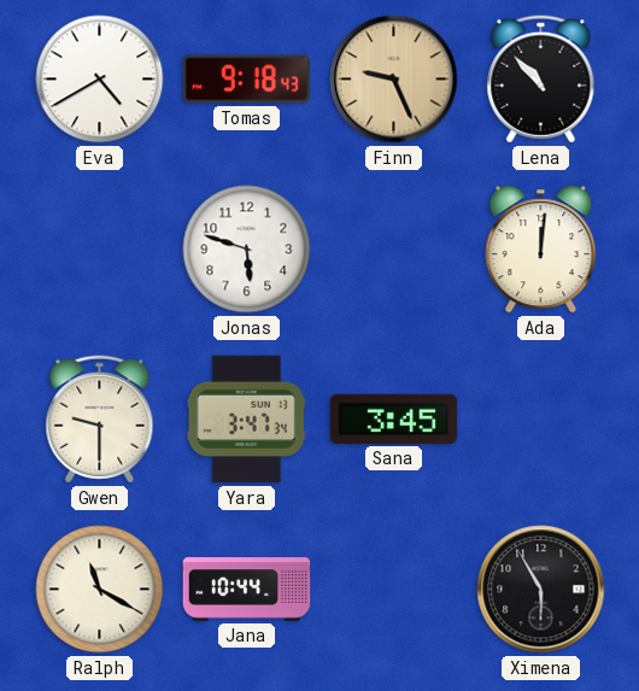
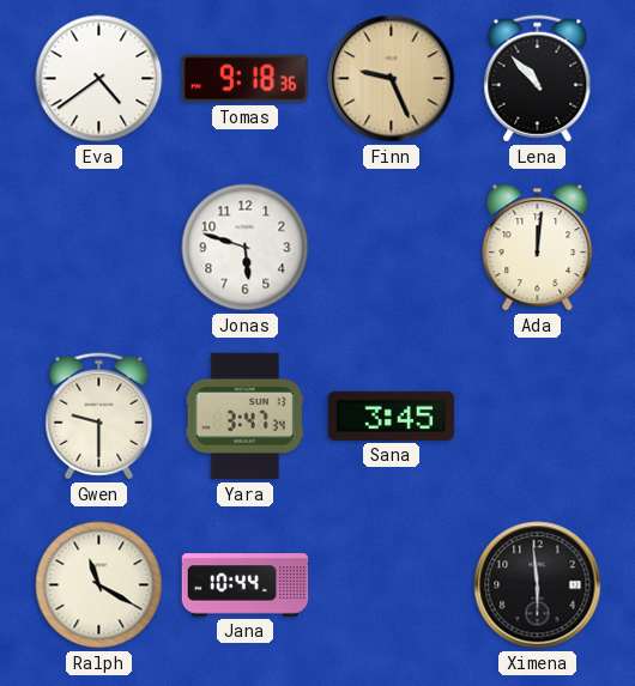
Eva: 4:40 -> 4:39 (99, 79)
Tomas: 9:18:43 -> 9:18:36 (246, 79)
Ximena: 5:55 -> 5:59 (538, 585)
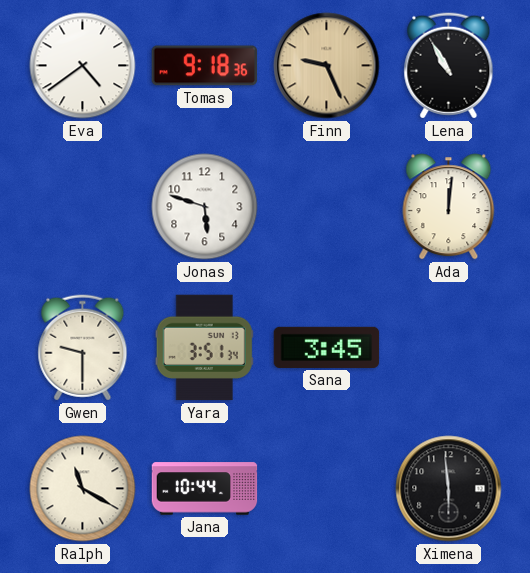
Lena: 10:53 -> 10:55 (449, 66)
Yara: 3:47 -> 3:51 (204, 348)
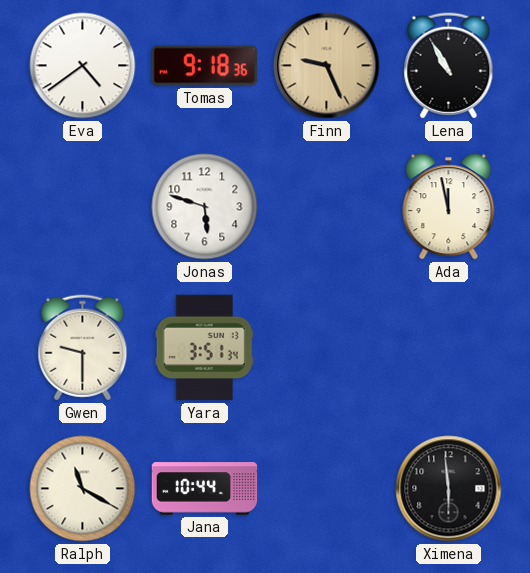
Ada: 12:01 -> 11:58 (449, 207)
Sana: 3:45 -> none (327, 347)
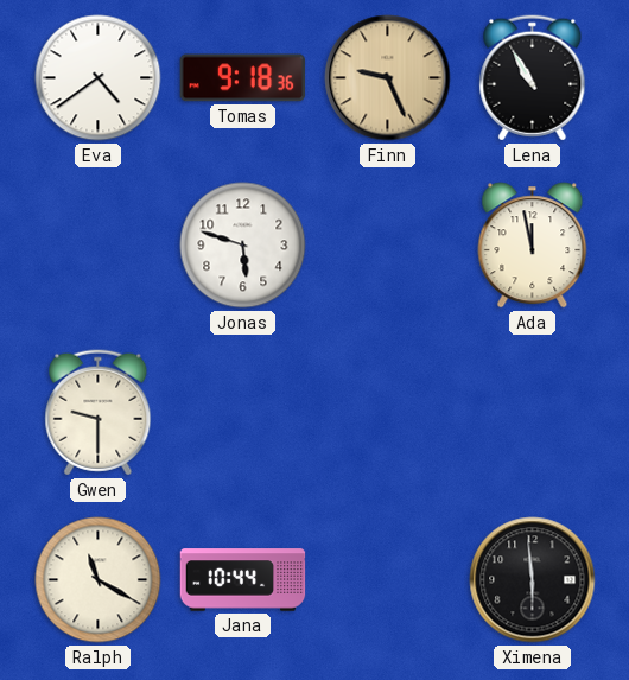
Yara: 3:51 -> none (204, 348)
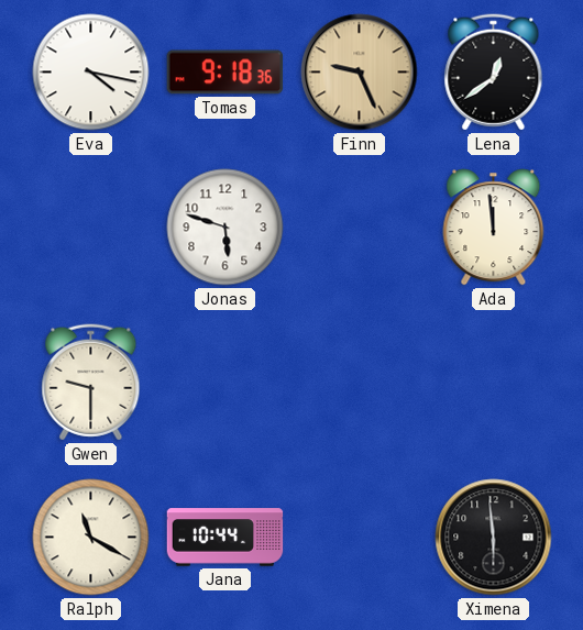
Eva: 4:39 -> 4:17 (91, 73)
Lena: 10:55 -> 12:39 (494, 73)
Ada: 11:58 -> 11:59 (494, 228)
